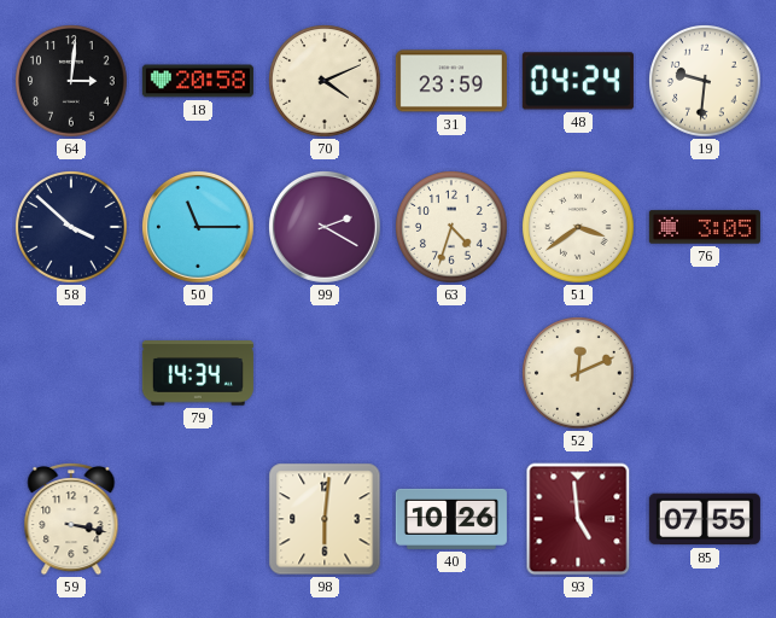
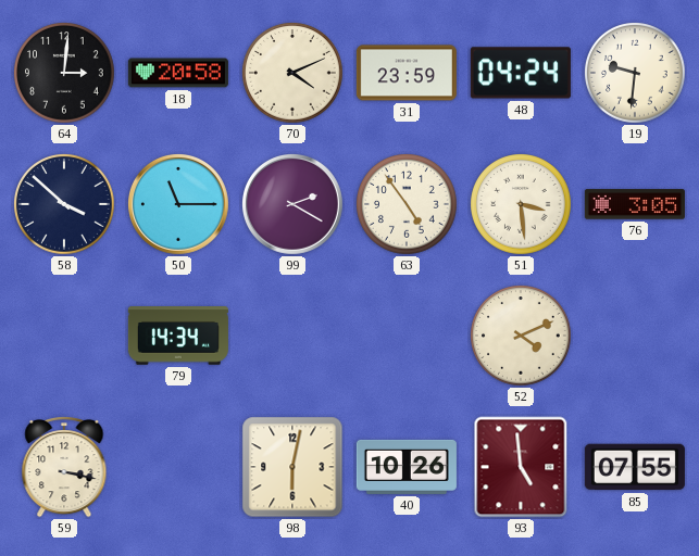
63: 4:33 -> 4:54 (408, 205)
51: 3:39 -> 3:29 (522, 205)
52: 12:11 -> 4:11 (522, 337)
98: 6:01 -> 6:02 (292, 467)
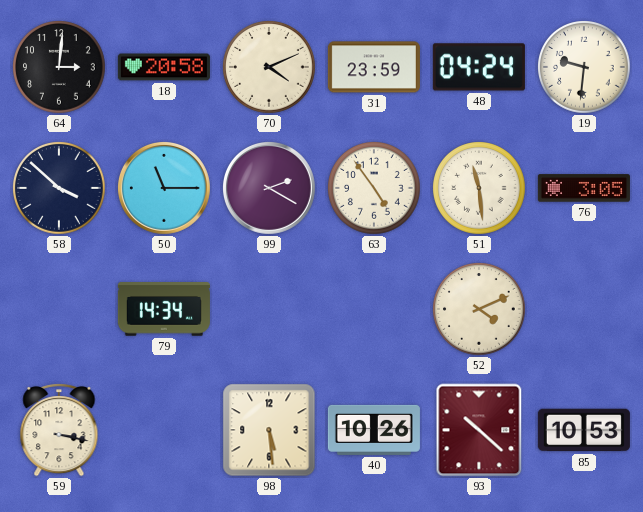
51: 3:29 -> 11:29 (480, 189)
98: 6:02 -> 5:29 (269, 430)
93: 4:59 -> 10:22 (479, 430)
85: 07:55 -> 10:53 (584, 430)
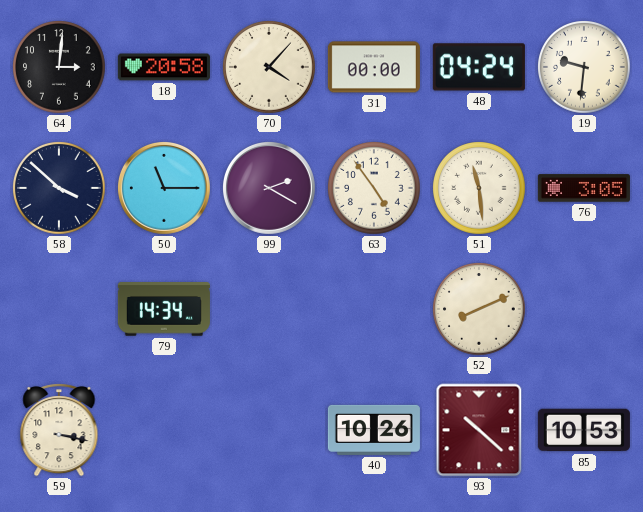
70: 4:11 -> 4:07 (270, 68)
31: 23:59 -> 00:00 (374, 67)
52: 4:11 -> 8:11 (480, 310)
98: 5:29 -> none (269, 430)
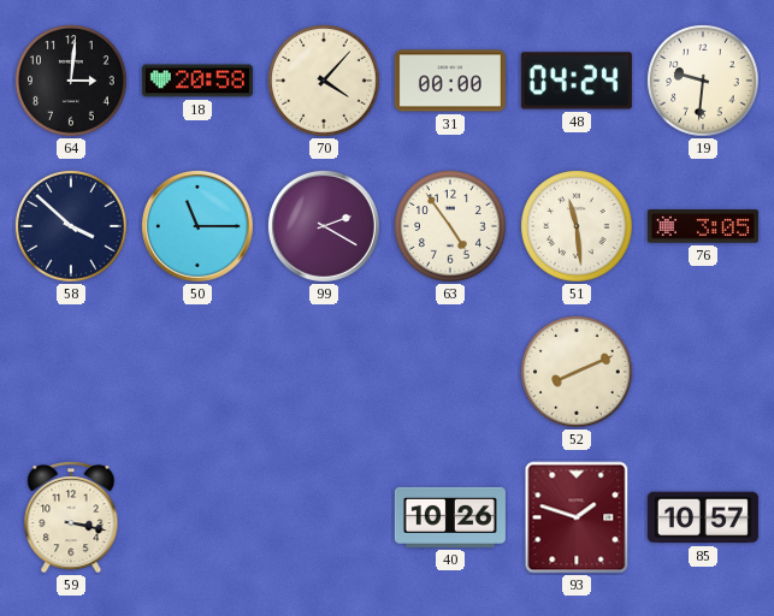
79: 14:34 -> none (164, 309)
93: 10:22 -> 1:48 (577, 517)
85: 10:53 -> 10:57 (703, 517)
